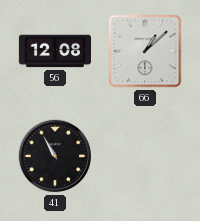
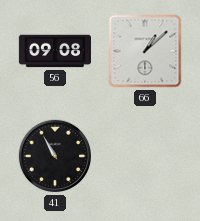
56: 12:08 -> 09:08 (54, 51)
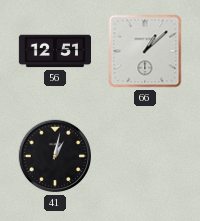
56: 09:08 -> 12:51 (54, 51)
41: 10:55 -> 1:02 (55, 156)
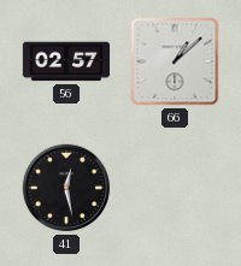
56: 12:51 -> 02:57 (65, 61)
41: 1:02 -> 12:28 (66, 188)
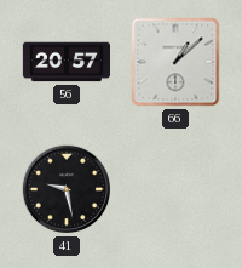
56: 02:57 -> 20:57 (65, 62)
41: 12:28 -> 9:28 (67, 189)
